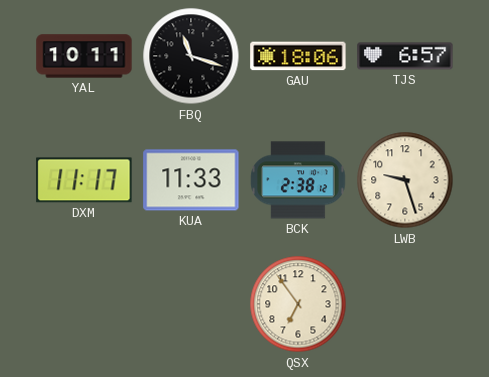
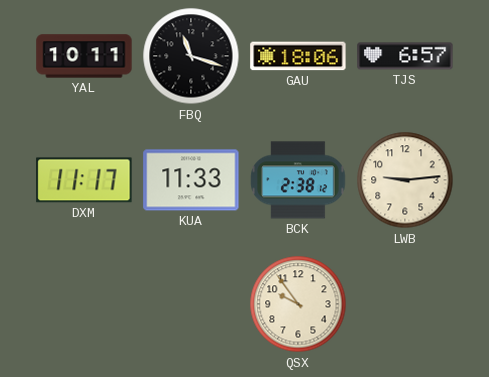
LWB: 9:27 -> 9:14 (405, 180)
QSX: 6:54 -> 9:54 (298, 304)
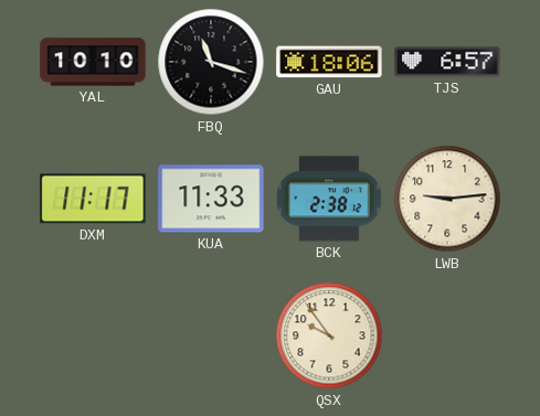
YAL: 10:11 -> 10:10 (93, 62)
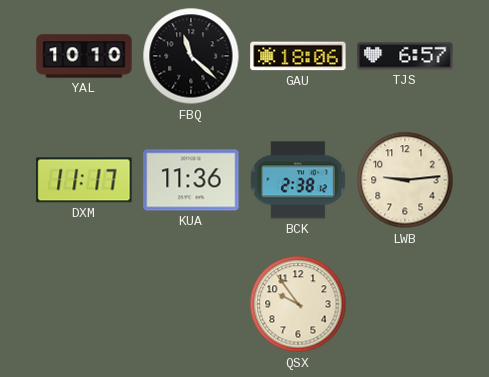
FBQ: 11:18 -> 11:22 (191, 56)
KUA: 11:33 -> 11:36 (191, 180)
